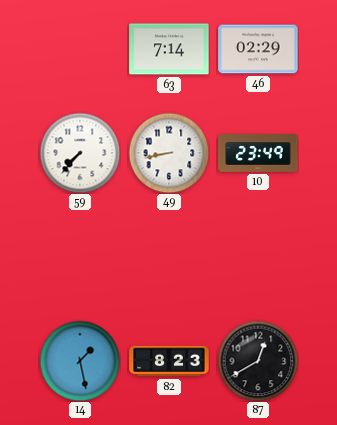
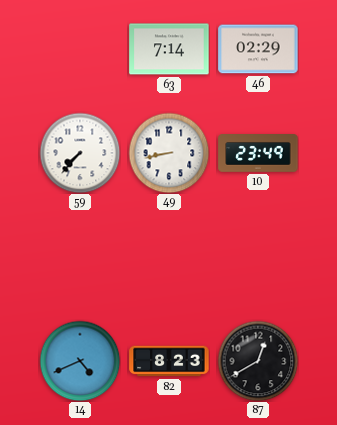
14: 1:28 -> 4:41 (80, 361)
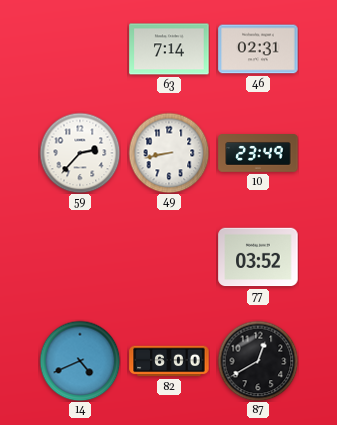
46: 02:29 -> 02:31 (258, 49)
59: 7:37 -> 2:37 (80, 153)
77: none -> 03:52 (258, 257)
82: 8:23 -> 6:00 (169, 361)
